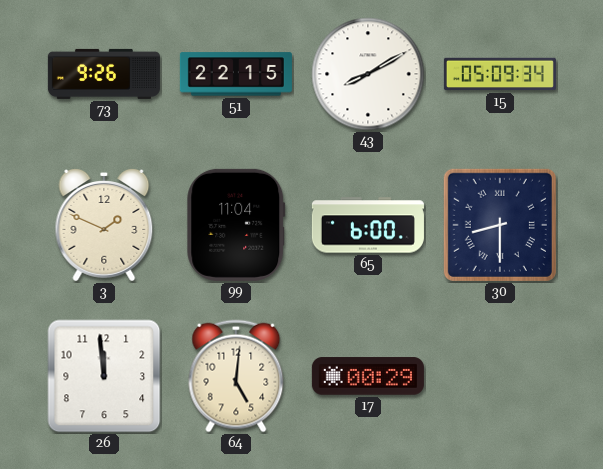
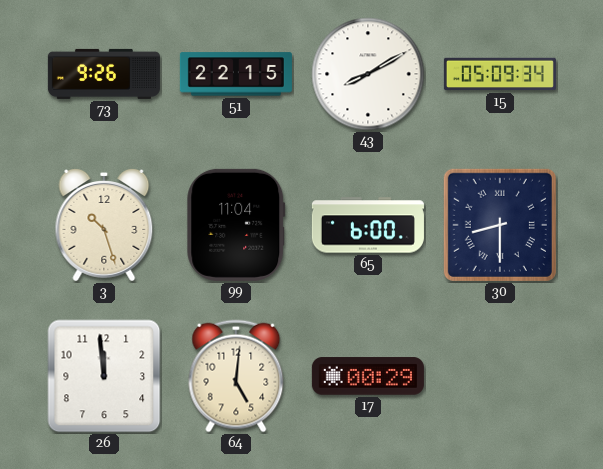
3: 1:49 -> 10:27 (104, 226)
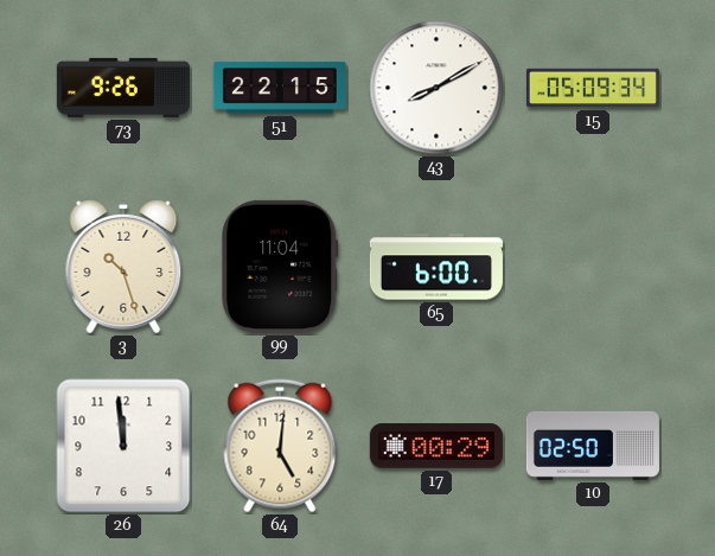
30: 8:30 -> none (500, 225)
10: none -> 02:50 (593, 446)
